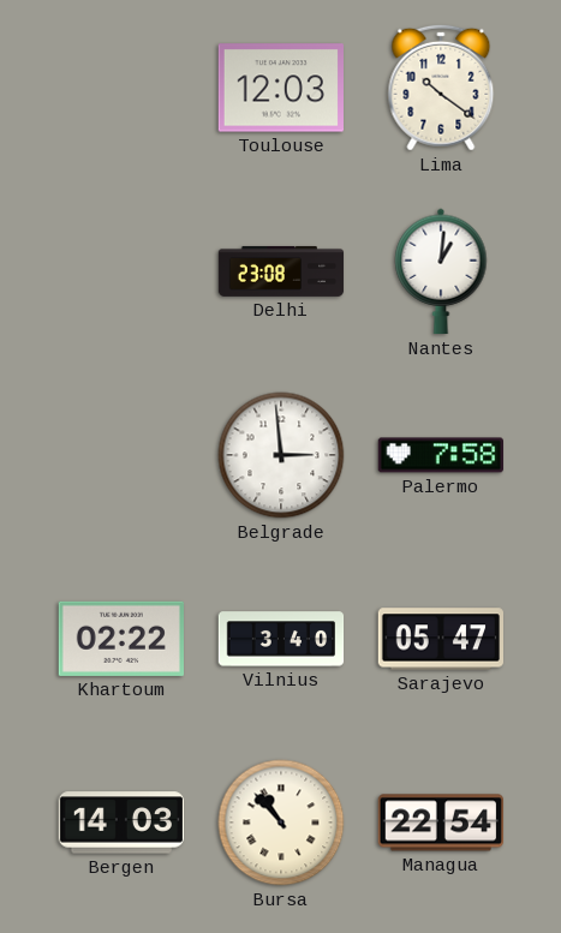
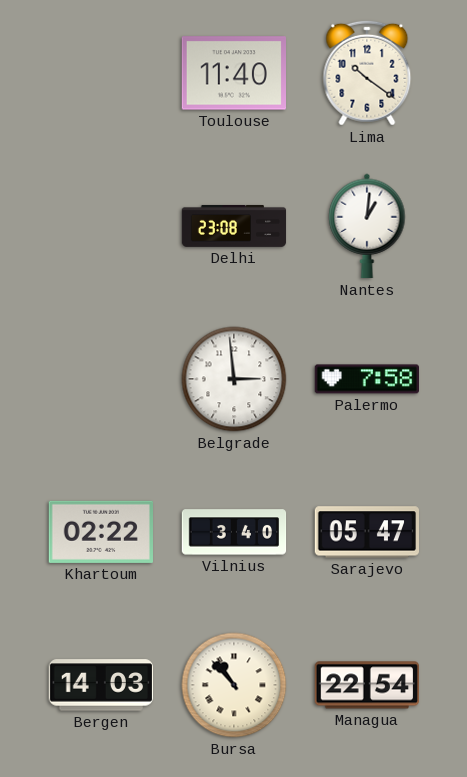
Toulouse: 12:03 -> 11:40 (233, 73)
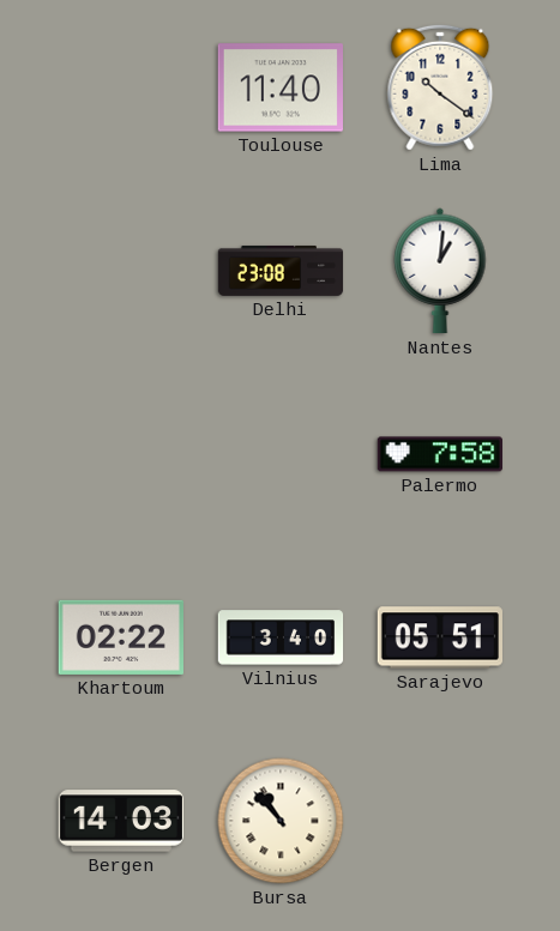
Belgrade: 2:59 -> none (234, 379)
Sarajevo: 05:47 -> 05:51 (439, 637)
Managua: 22:54 -> none (366, 685)
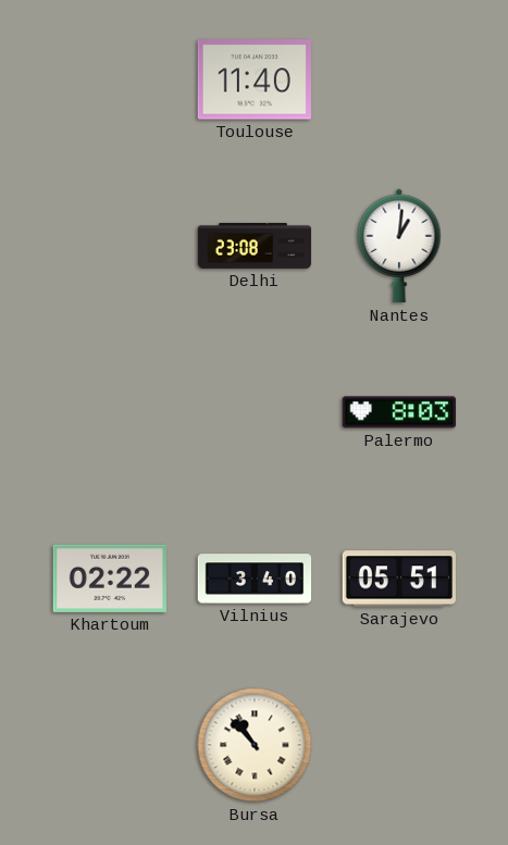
Lima: 10:21 -> none (440, 87)
Palermo: 7:58 -> 8:03 (398, 412)
Bergen: 14:03 -> none (121, 821)
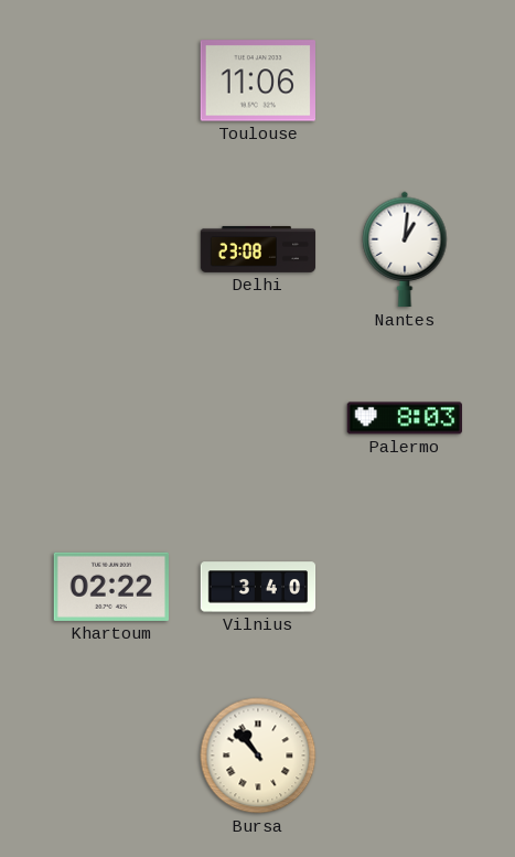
Toulouse: 11:40 -> 11:06 (257, 81)
Sarajevo: 05:51 -> none (398, 579)
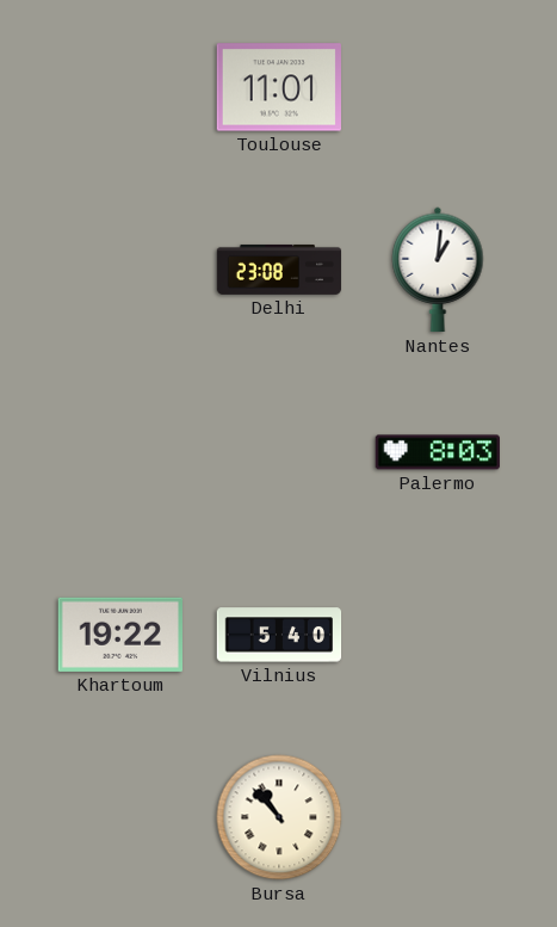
Toulouse: 11:06 -> 11:01 (278, 87)
Khartoum: 02:22 -> 19:22 (119, 635)
Vilnius: 3:40 -> 5:40 (279, 635)
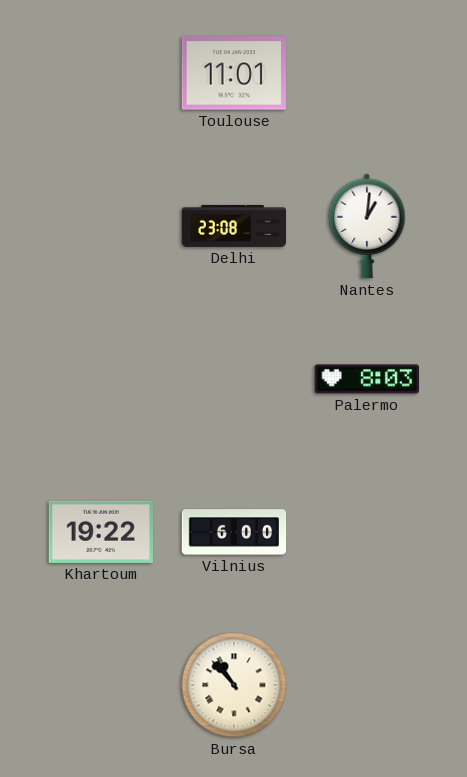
Vilnius: 5:40 -> 6:00 (234, 532)
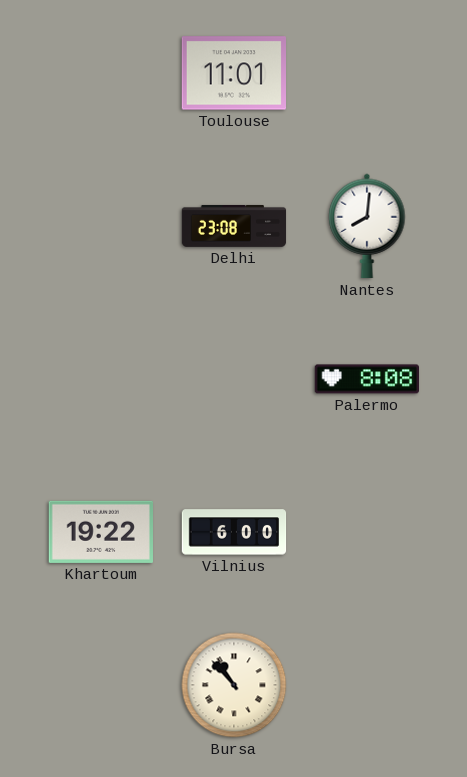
Nantes: 1:01 -> 8:01 (367, 226)
Palermo: 8:03 -> 8:08 (366, 379)
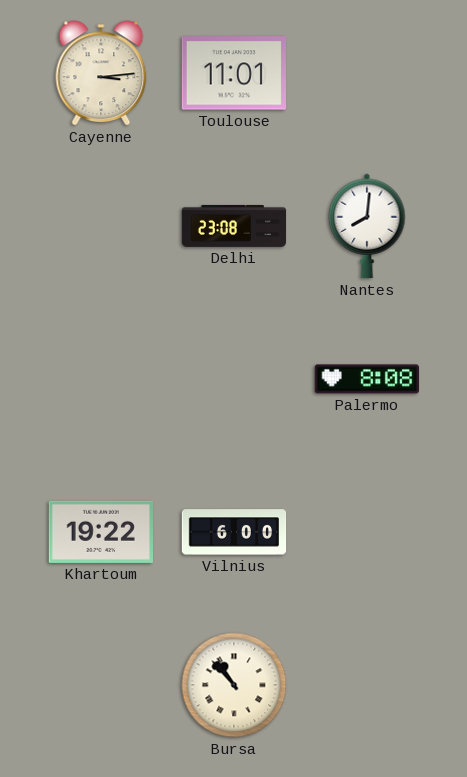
Cayenne: none -> 3:14 (101, 73)
